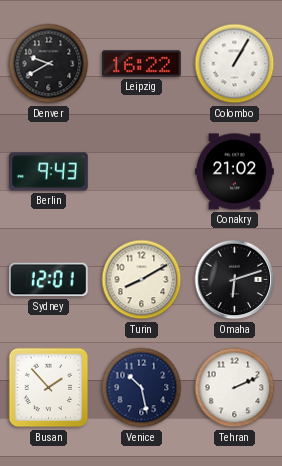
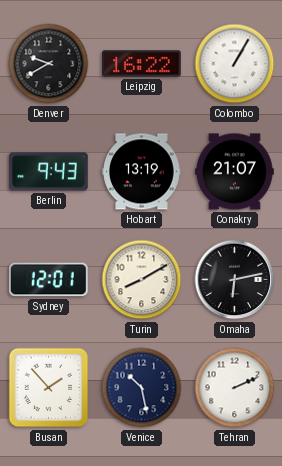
Hobart: none -> 13:19 (142, 172)
Conakry: 21:02 -> 21:07 (235, 172)
Omaha: 6:12 -> 6:13 (235, 280)
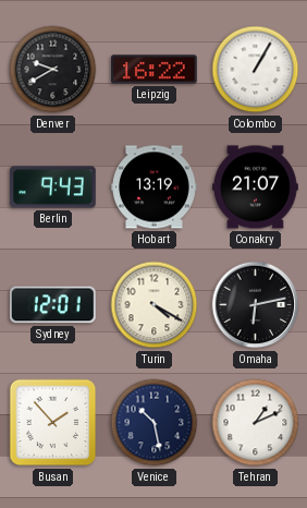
Turin: 8:10 -> 4:20 (155, 305)
Tehran: 2:11 -> 1:11 (256, 423)
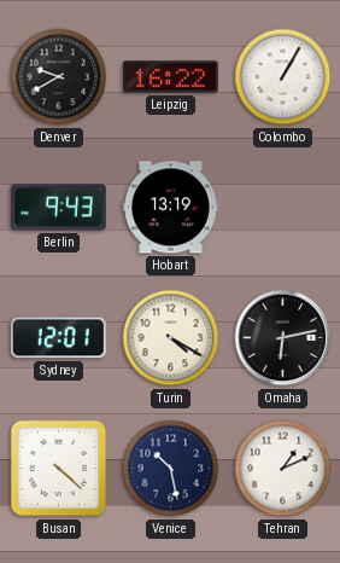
Conakry: 21:07 -> none (256, 188)
Busan: 1:53 -> 4:22 (59, 469)
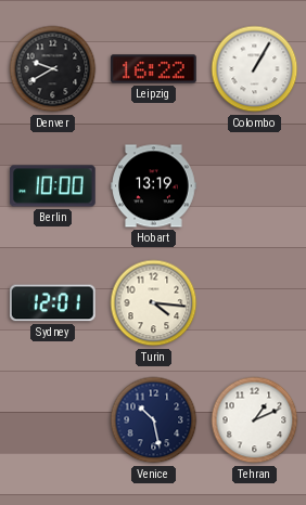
Berlin: 9:43 -> 10:00 (53, 186)
Turin: 4:20 -> 4:16 (154, 303)
Omaha: 6:13 -> none (283, 338)
Busan: 4:22 -> none (59, 469)
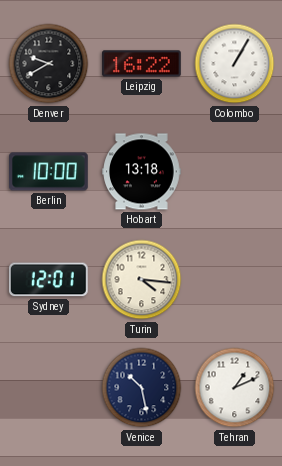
Hobart: 13:19 -> 13:18 (142, 172)
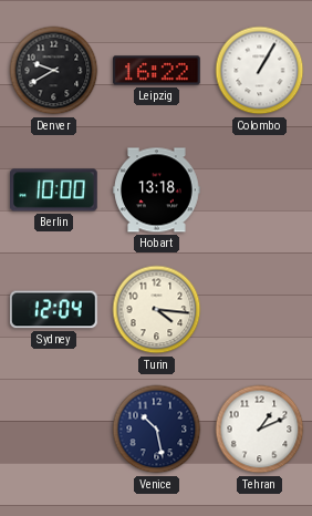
Sydney: 12:01 -> 12:04 (53, 310)
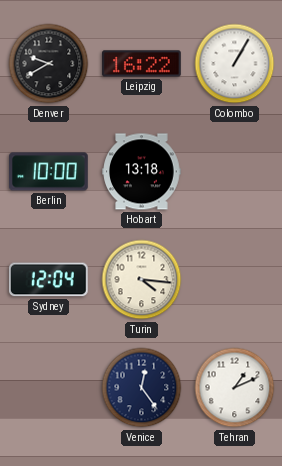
Venice: 10:28 -> 12:24 (142, 388)
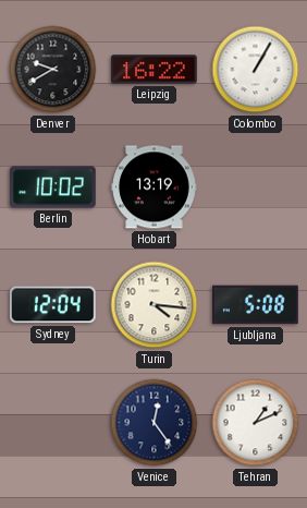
Berlin: 10:00 -> 10:02 (53, 188)
Hobart: 13:18 -> 13:19 (155, 188)
Ljubljana: none -> 5:08 (256, 305)
